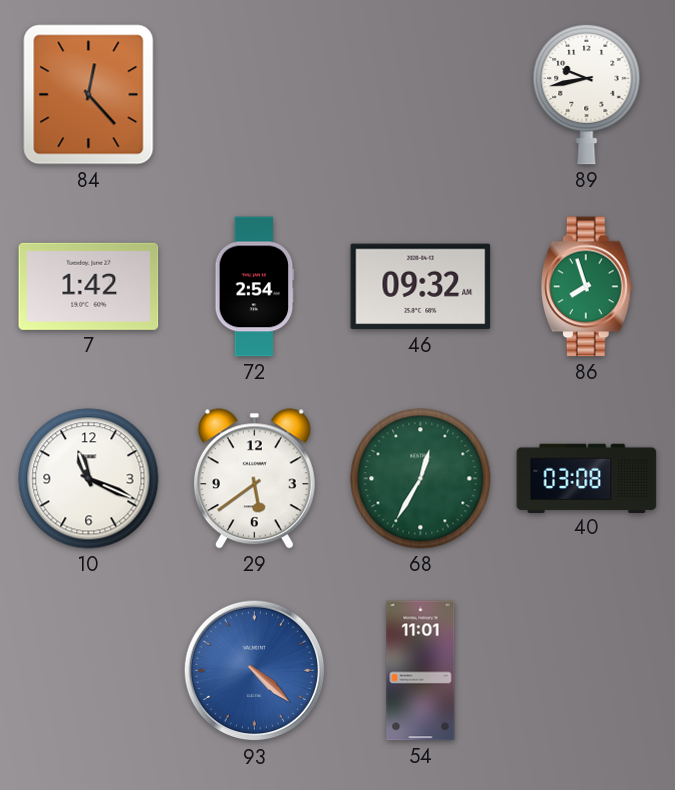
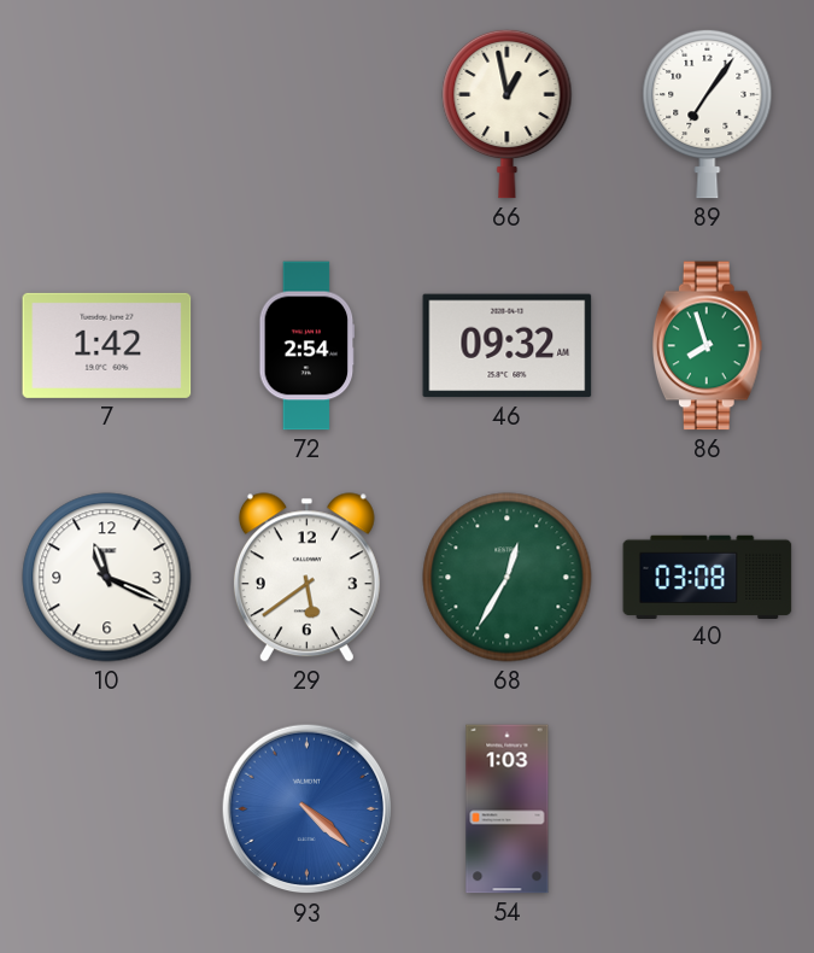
84: 12:23 -> none (89, 95)
66: none -> 12:58 (508, 113)
89: 9:43 -> 7:06 (708, 113)
54: 11:01 -> 1:03 (508, 809)
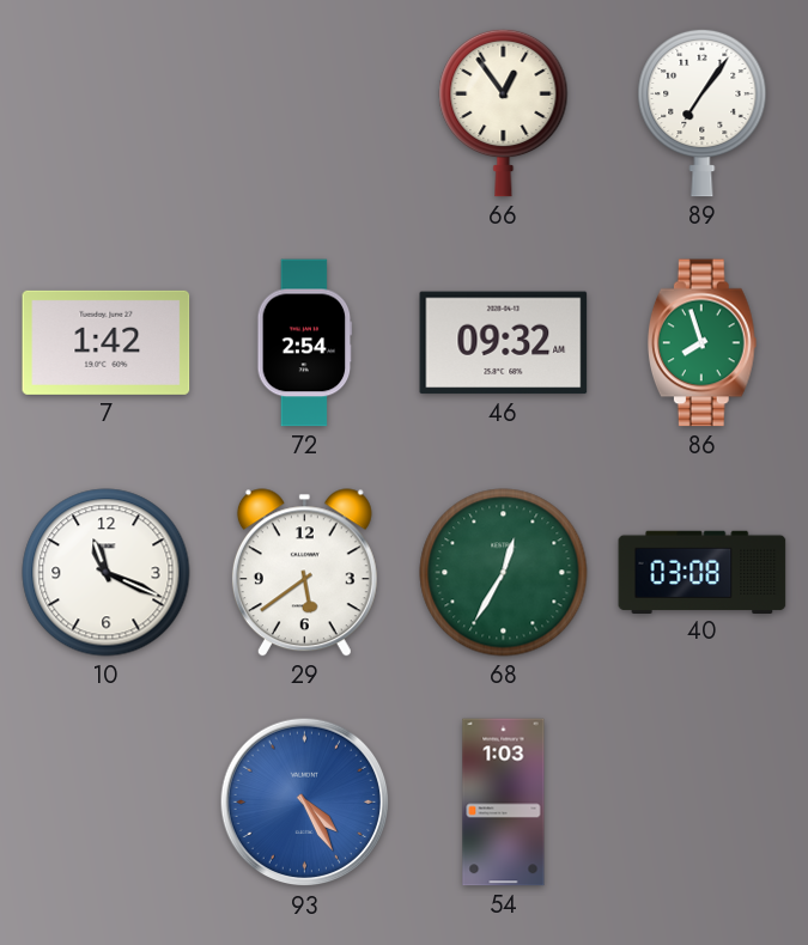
66: 12:58 -> 12:54 (504, 112)
93: 4:22 -> 4:25 (305, 803)
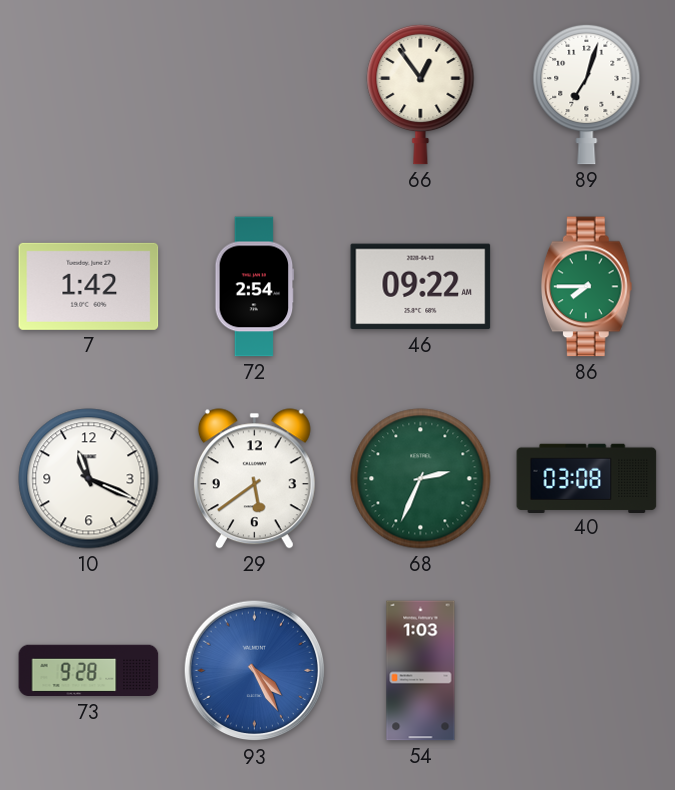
89: 7:06 -> 7:03 (587, 94)
46: 09:32 -> 09:22 (421, 287)
86: 7:57 -> 7:45 (586, 287)
68: 12:35 -> 2:34 (421, 479)
73: none -> 9:28 (89, 671)
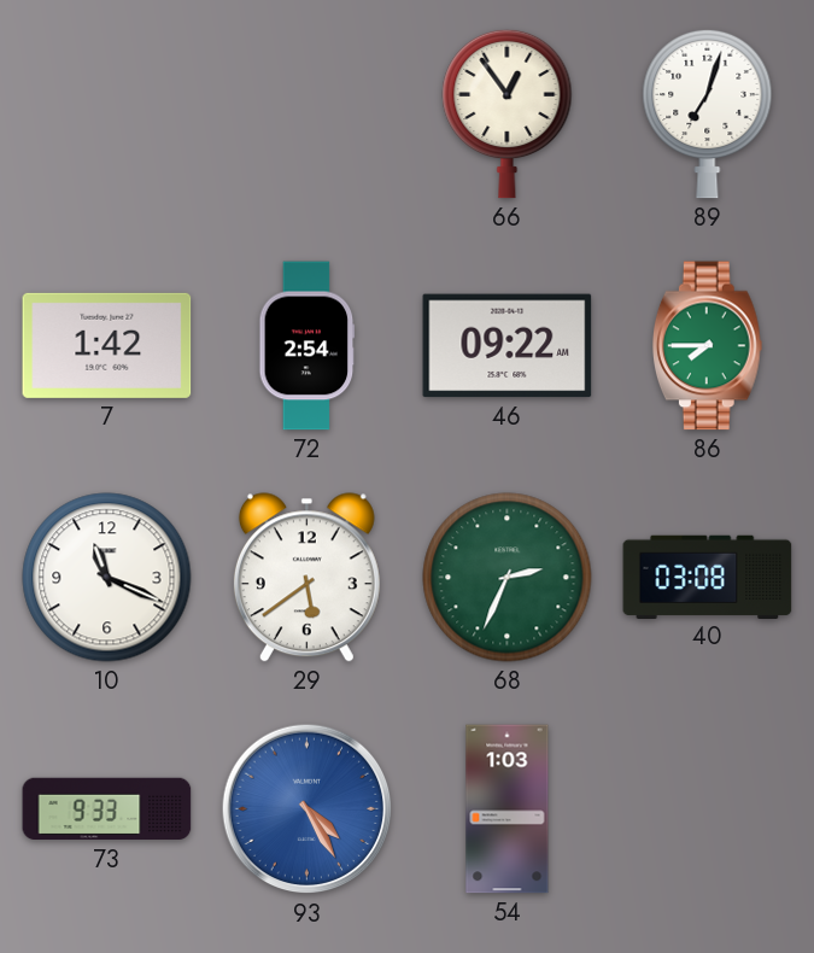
73: 9:28 -> 9:33 (107, 809)
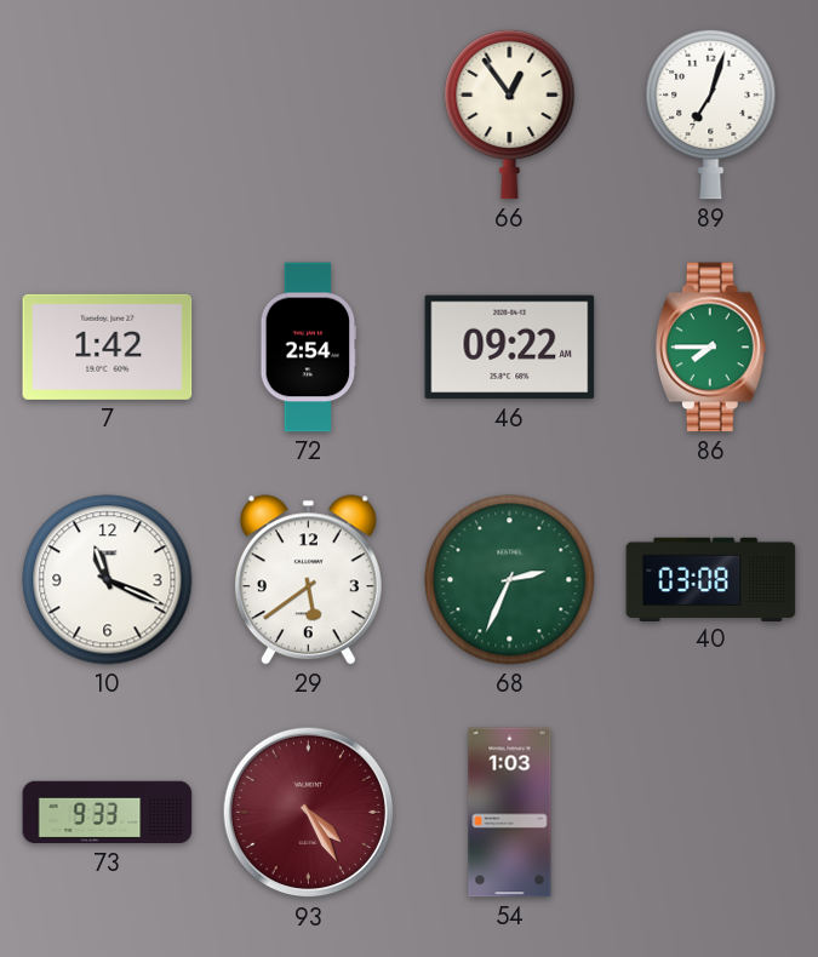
93 dial: blue -> burgundy (309, 813)
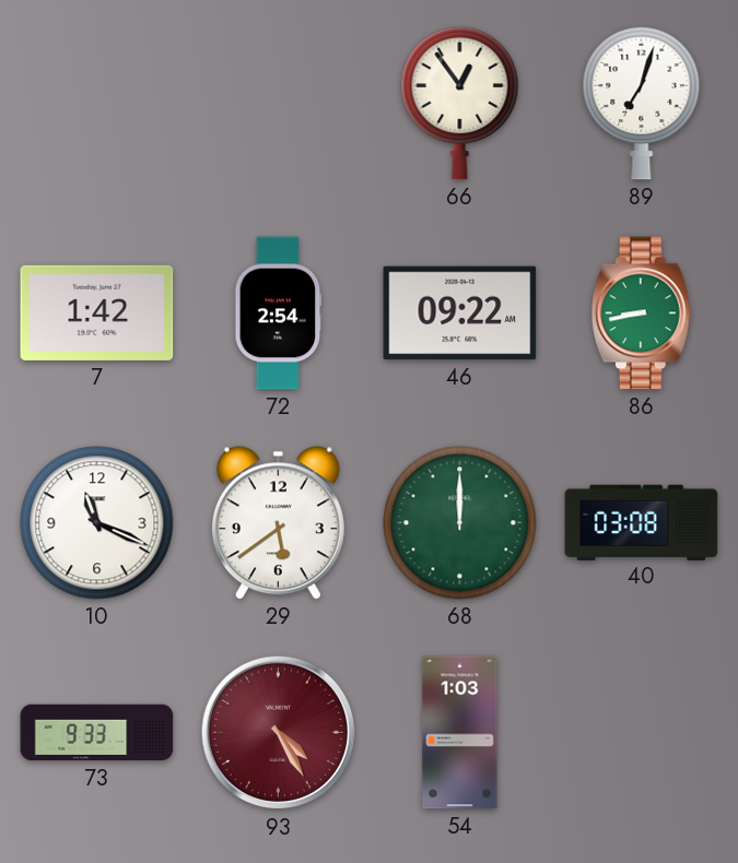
86: 7:45 -> 8:43 (641, 314)
68: 2:34 -> 12:00 (460, 523)
